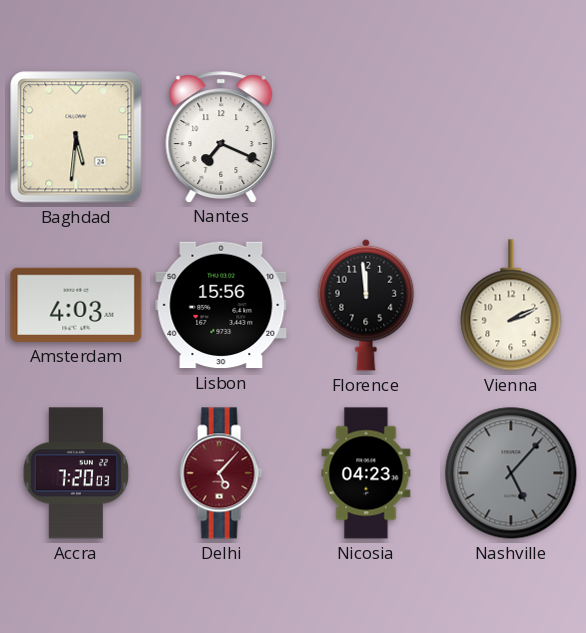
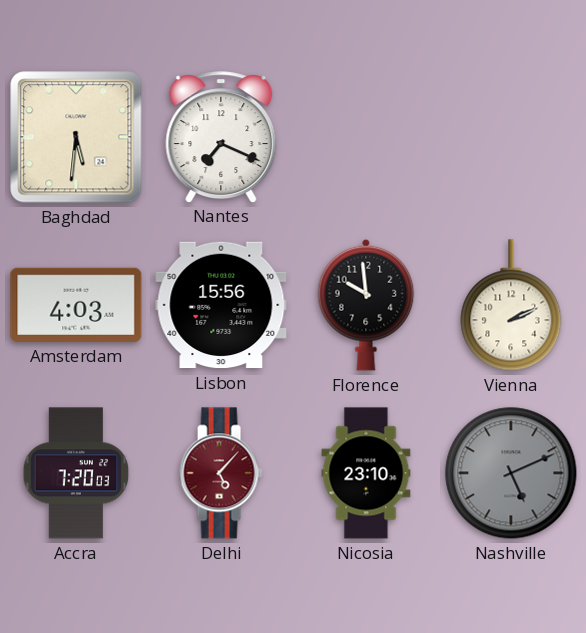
Florence: 11:59 -> 9:59 (366, 305)
Nicosia: 04:23 -> 23:10 (366, 473)
Nashville: 5:07 -> 5:11 (511, 473)
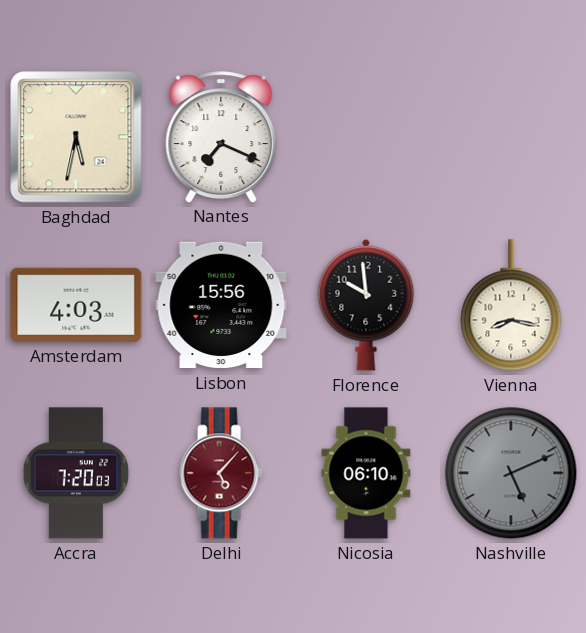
Baghdad: 5:31 -> 5:32 (76, 137)
Vienna: 2:11 -> 8:17 (511, 305)
Nicosia: 23:10 -> 06:10 (366, 473)
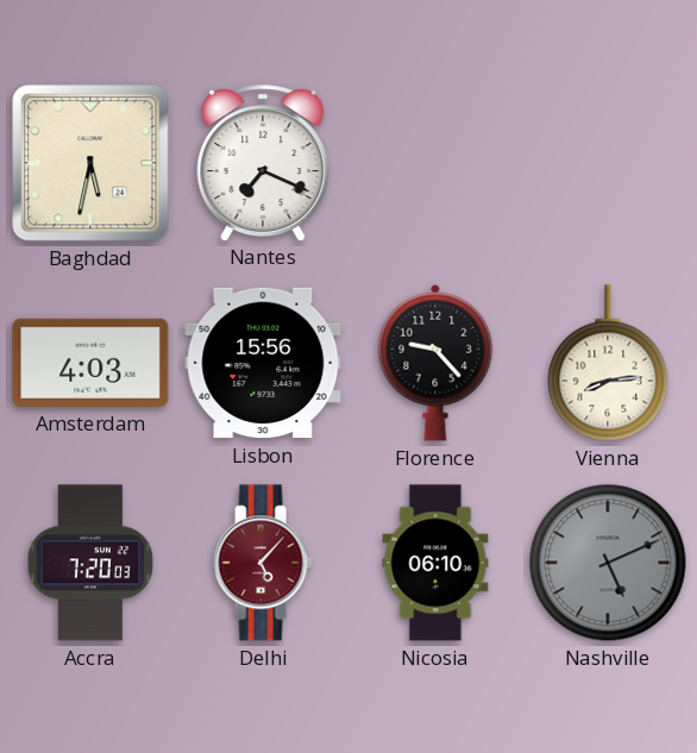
Florence: 9:59 -> 9:23 (435, 363)
Vienna: 8:17 -> 8:14 (608, 363)
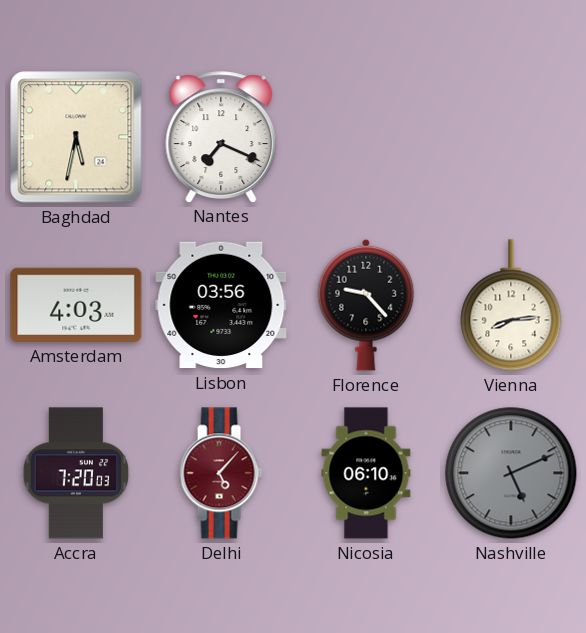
Lisbon: 15:56 -> 03:56 (221, 305)
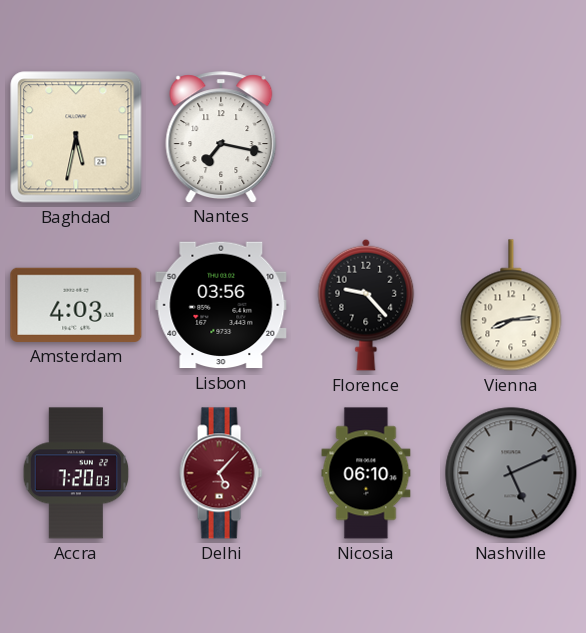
Nantes: 7:19 -> 7:17 (221, 137)
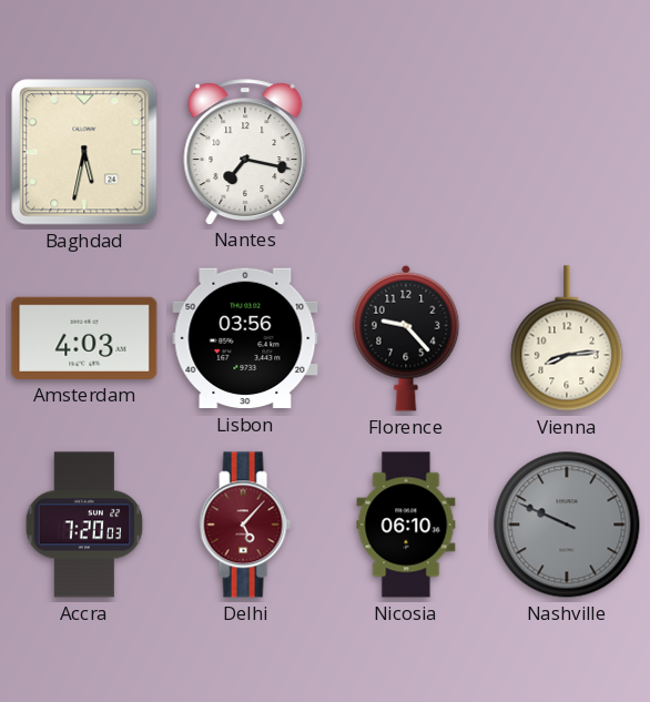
Nashville: 5:11 -> 9:49 (567, 525)
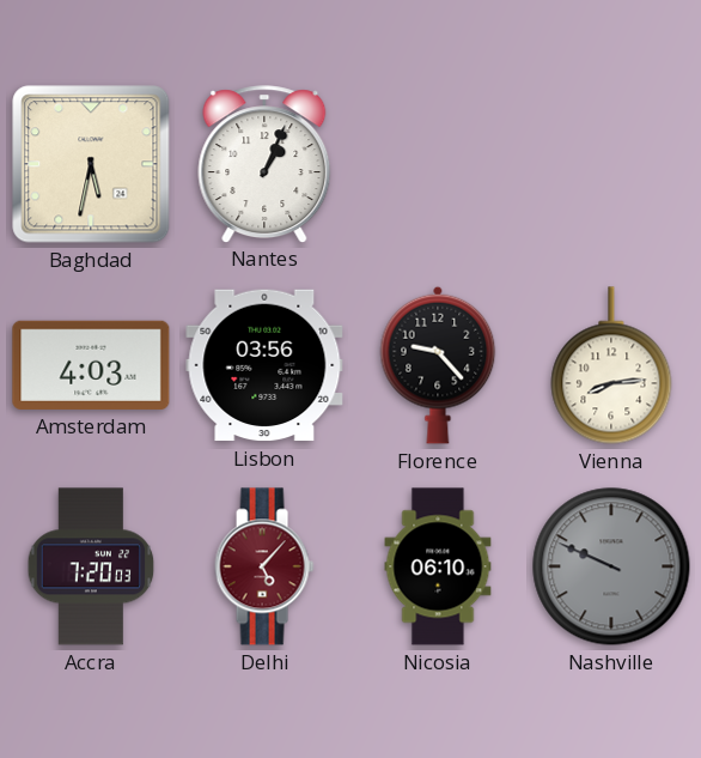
Nantes: 7:17 -> 1:04 (264, 164)
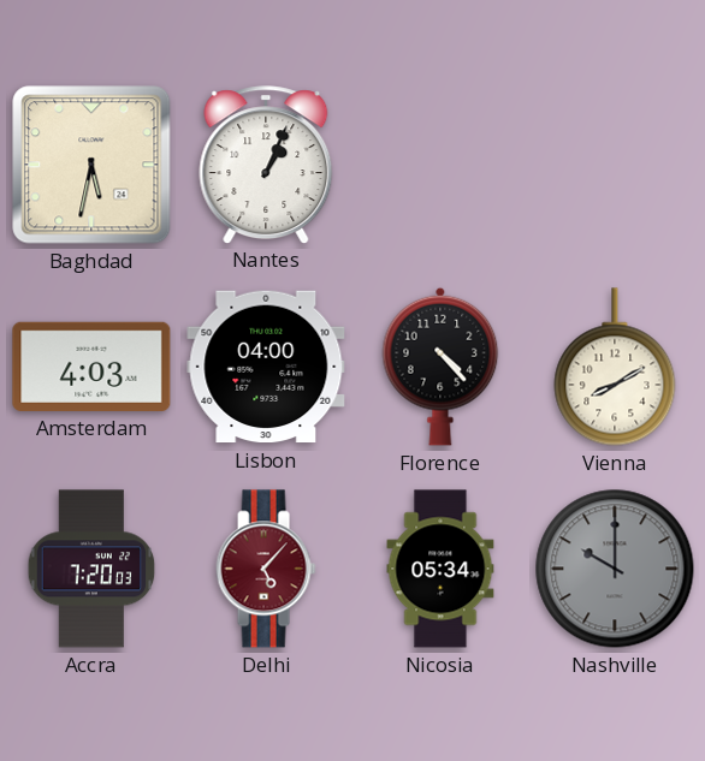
Lisbon: 03:56 -> 04:00 (266, 367)
Florence: 9:23 -> 4:23 (440, 367)
Vienna: 8:14 -> 8:10 (615, 367)
Nicosia: 06:10 -> 05:34 (440, 569)
Nashville: 9:49 -> 10:00 (615, 569)
